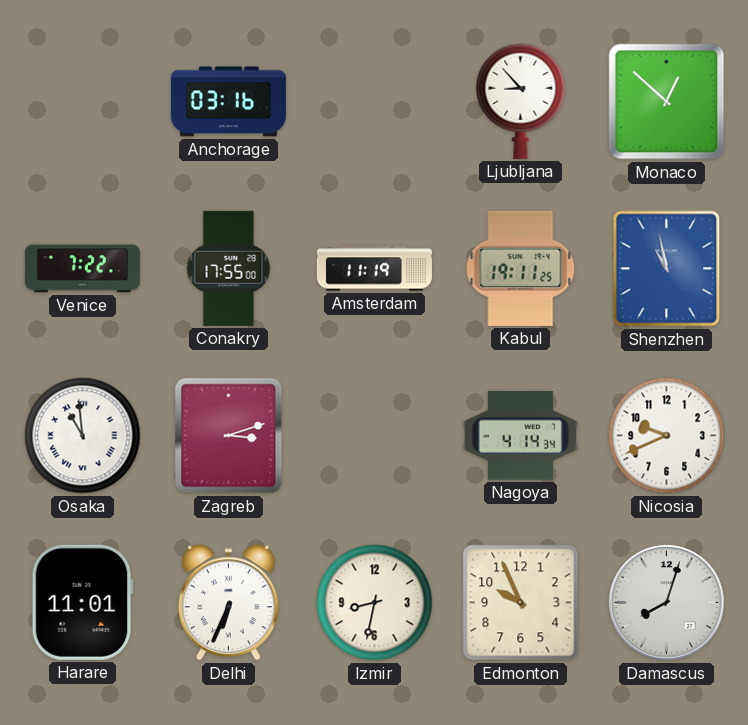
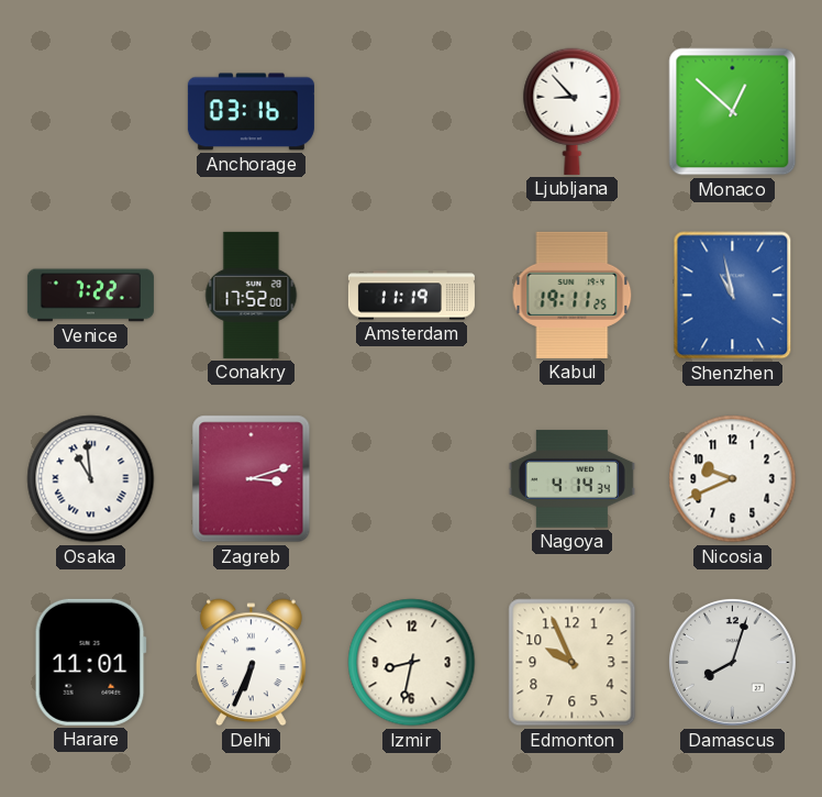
Conakry: 17:55 -> 17:52 (252, 295)
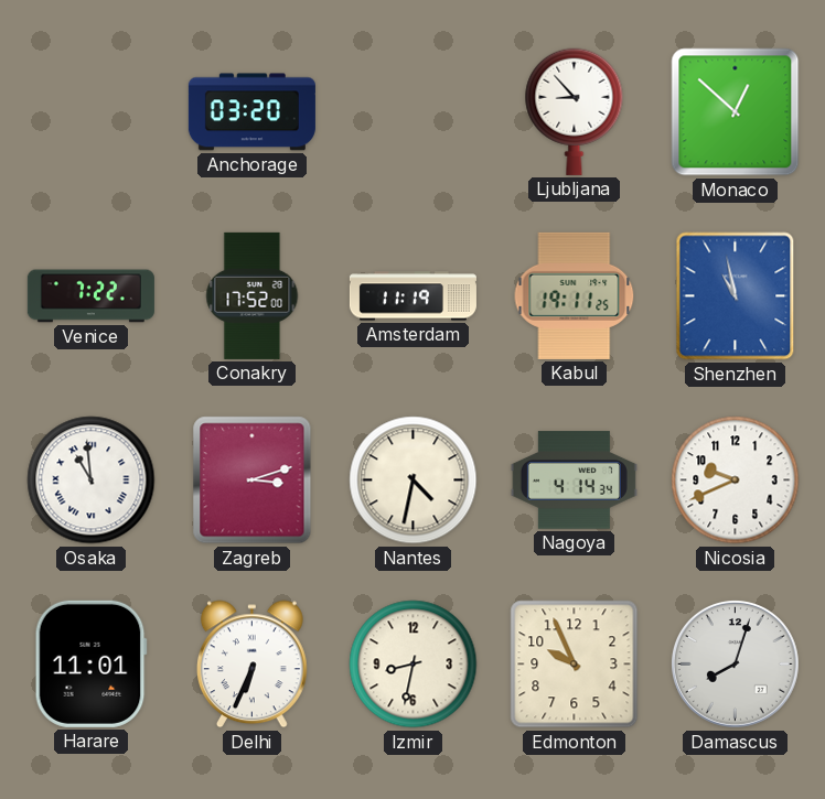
Anchorage: 03:16 -> 03:20 (251, 112)
Nantes: none -> 4:32 (414, 481)
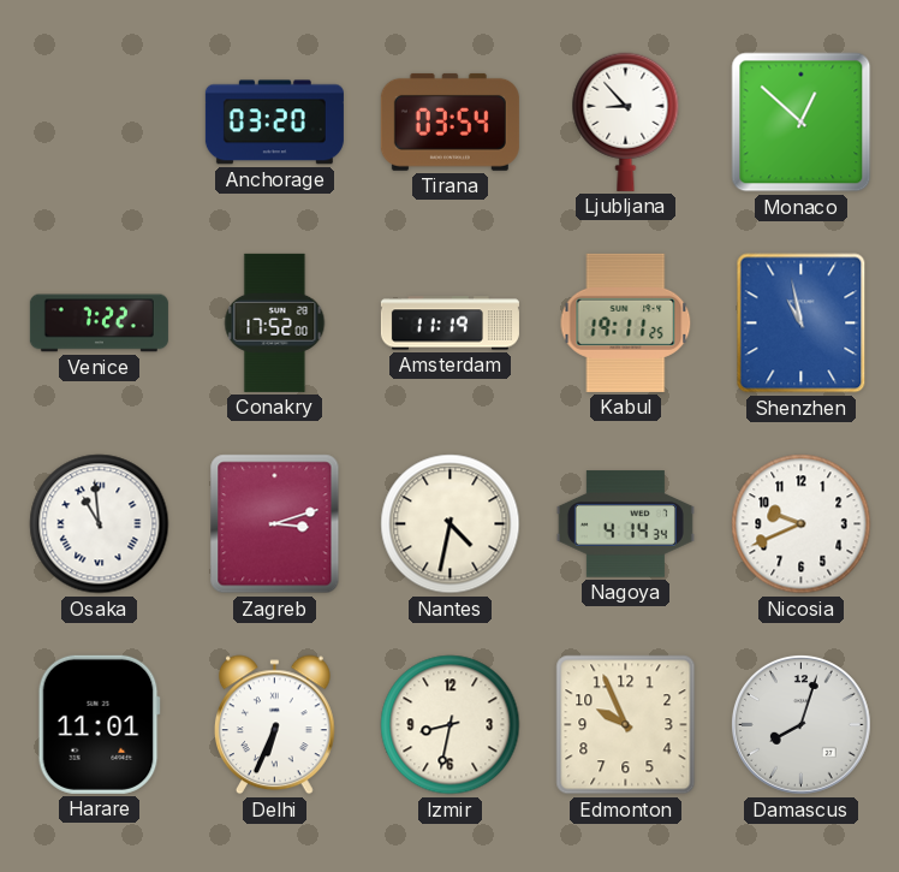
Tirana: none -> 03:54 (449, 121)
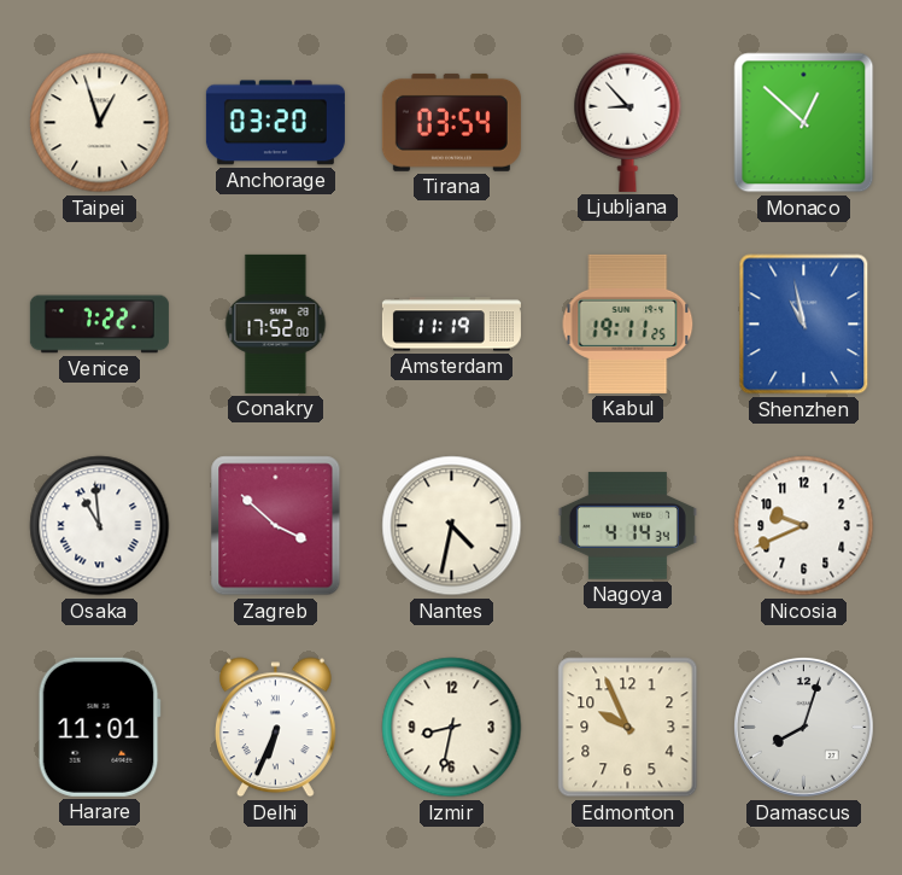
Taipei: none -> 12:57 (100, 123)
Zagreb: 3:12 -> 3:52 (276, 526)
